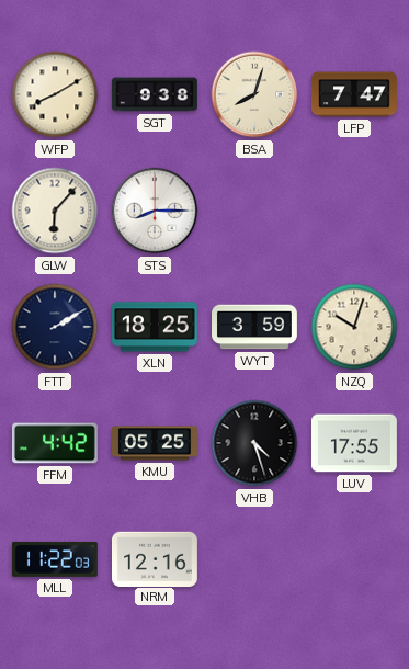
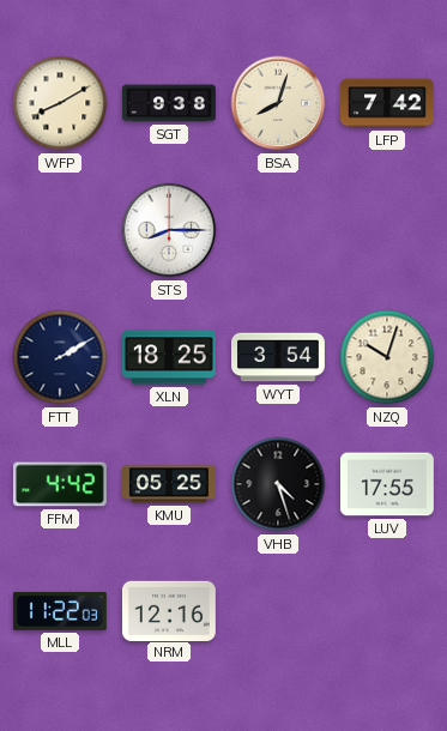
LFP: 7:47 -> 7:42 (388, 103)
GLW: 6:07 -> none (55, 211)
WYT: 3:59 -> 3:54 (279, 357)
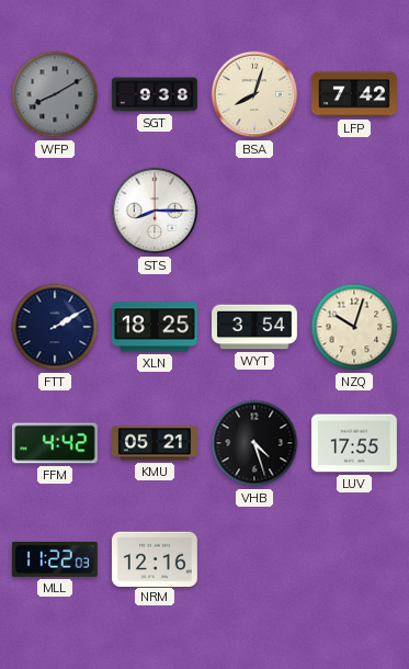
WFP dial: cream -> grey (55, 94)
KMU: 05:25 -> 05:21 (156, 443)
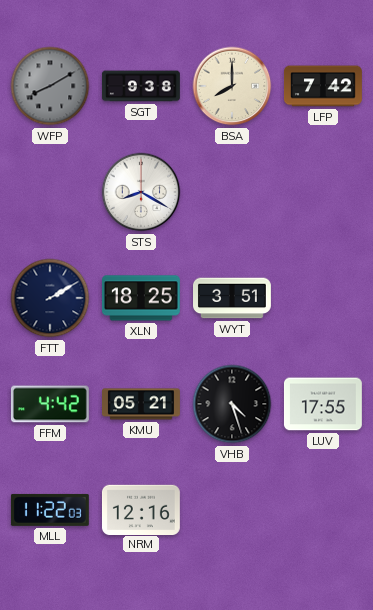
BSA: 8:03 -> 8:00 (232, 86)
STS: 8:15 -> 8:20 (141, 192)
WYT: 3:54 -> 3:51 (233, 298)
NZQ: 10:03 -> none (354, 327)
